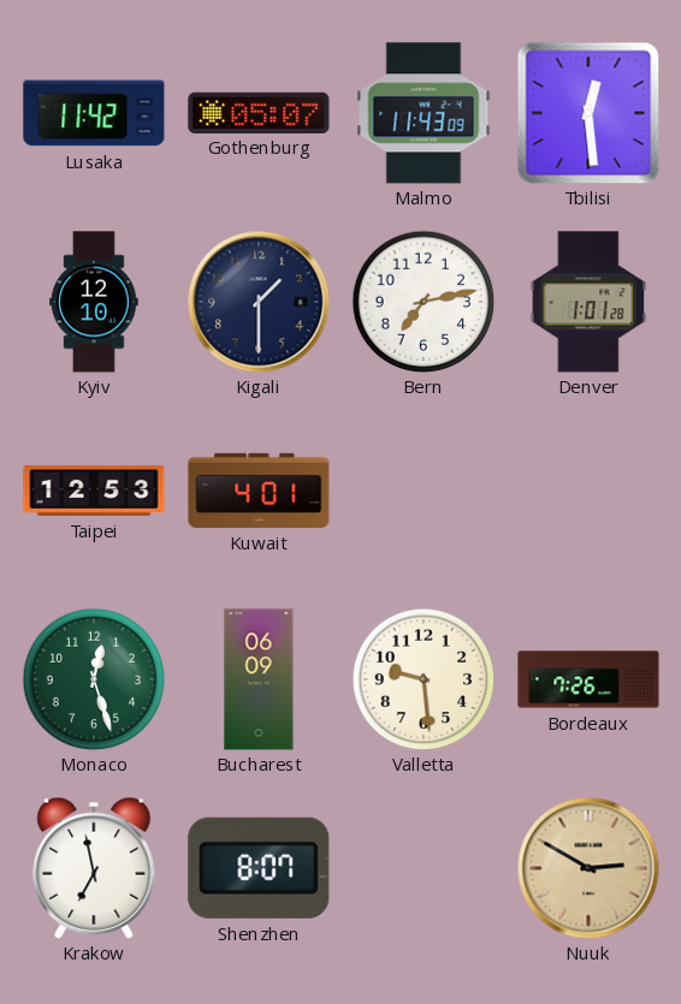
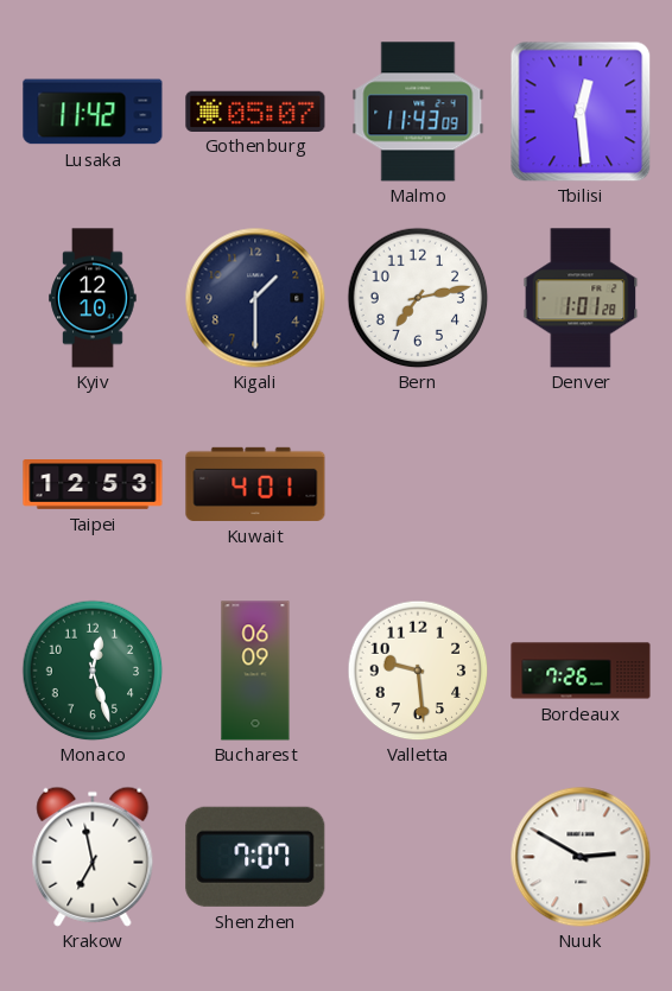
Shenzhen: 8:07 -> 7:07 (255, 857)
Nuuk dial: champagne -> white (581, 857)
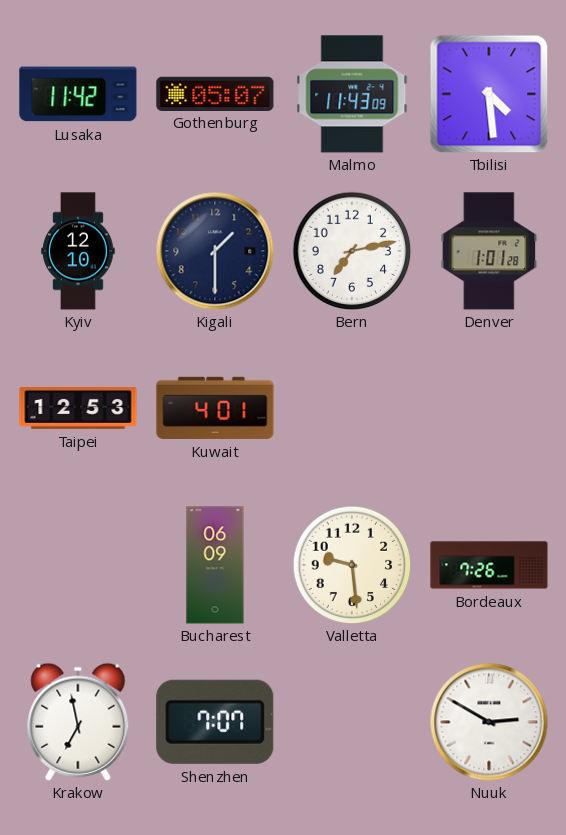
Tbilisi: 12:29 -> 4:29 (489, 94)
Monaco: 12:27 -> none (93, 671)
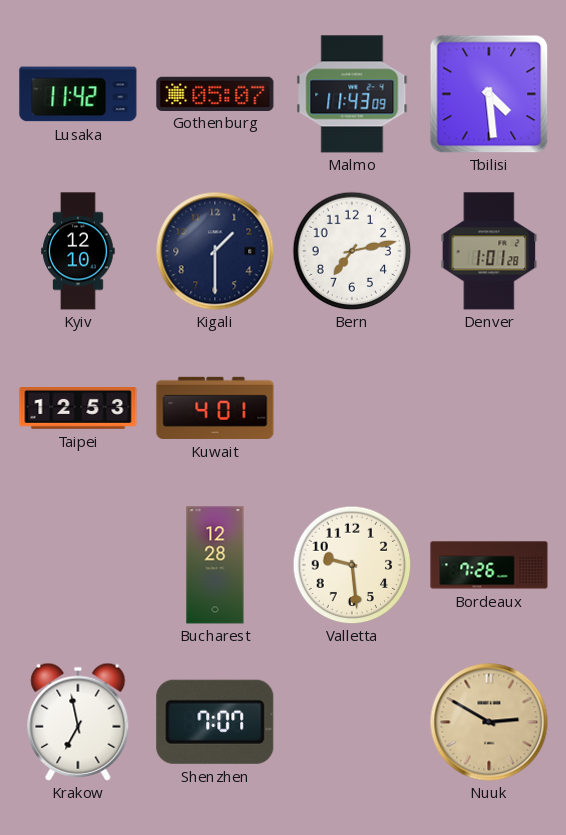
Bucharest: 06:09 -> 12:28 (215, 565)
Nuuk dial: white -> champagne (489, 722)
